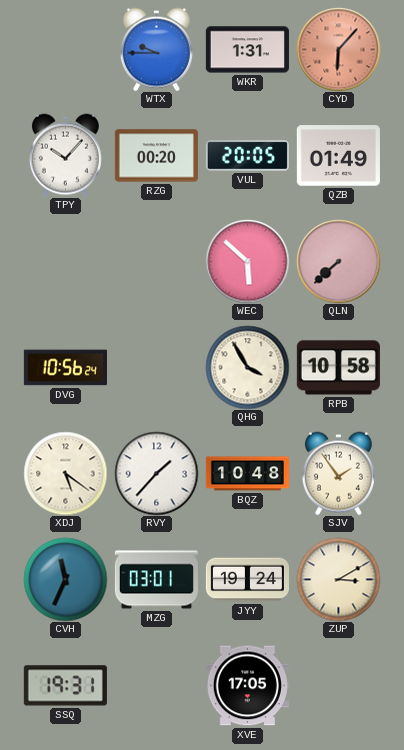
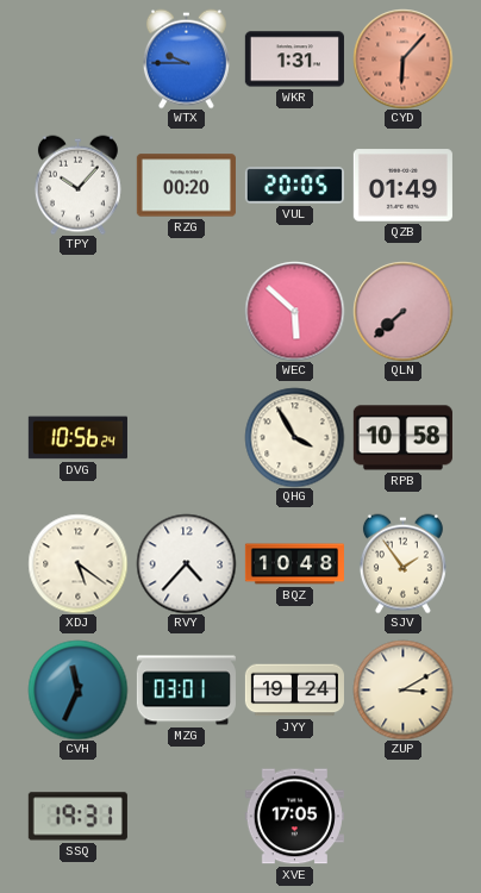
RVY: 1:37 -> 4:37 (186, 563)
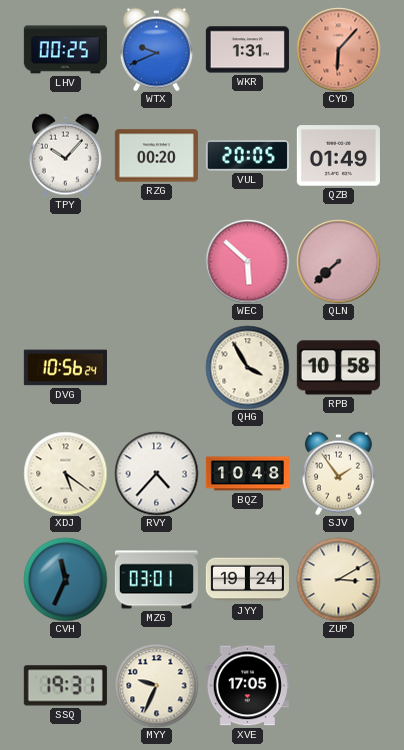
LHV: none -> 00:25 (65, 50)
WTX: 9:45 -> 9:41 (156, 49)
MYY: none -> 9:34 (156, 685)
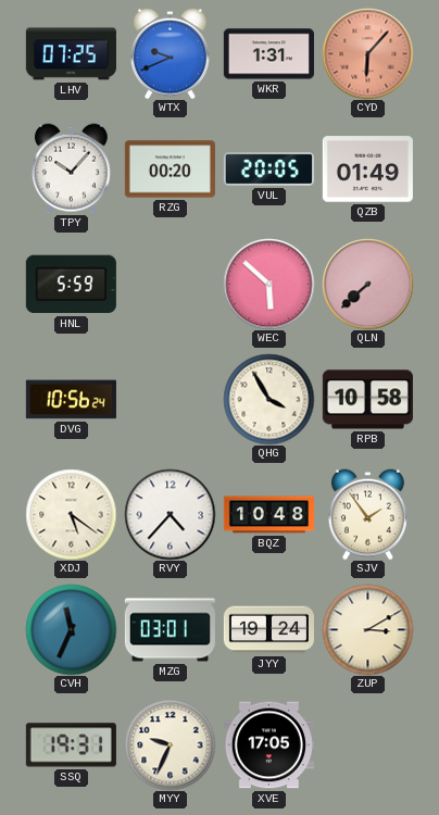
LHV: 00:25 -> 07:25 (71, 54)
HNL: none -> 5:59 (71, 285)
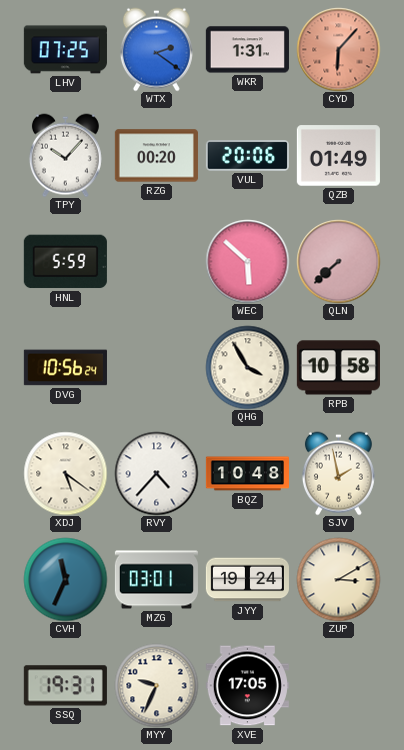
WTX: 9:41 -> 2:21 (156, 49)
VUL: 20:05 -> 20:06 (247, 156)
SJV: 1:54 -> 1:58 (338, 473)
